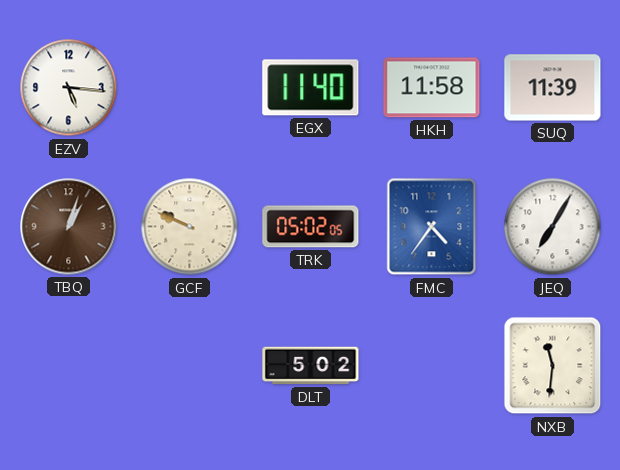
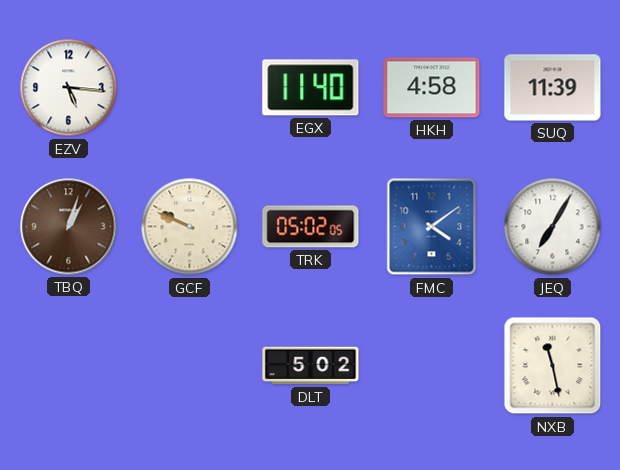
HKH: 11:58 -> 4:58 (432, 88)
FMC: 4:36 -> 4:09 (432, 227)
NXB: 11:31 -> 11:28 (553, 366)
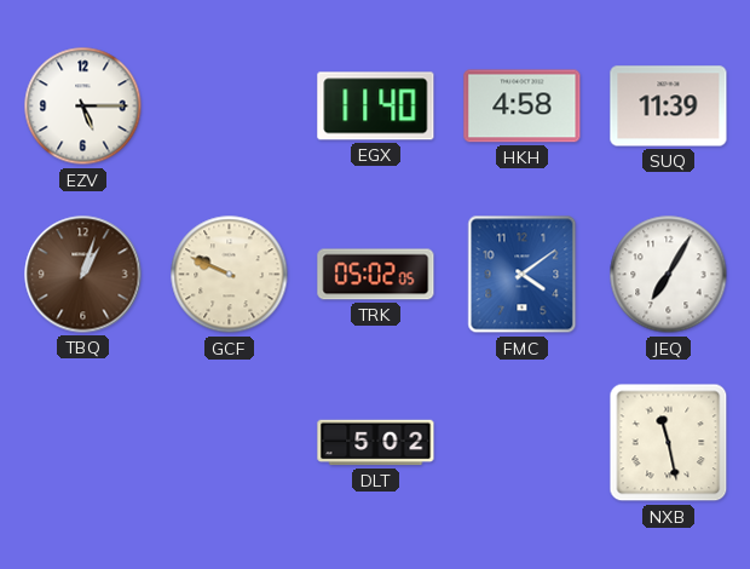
EZV: 5:16 -> 5:15 (83, 107)
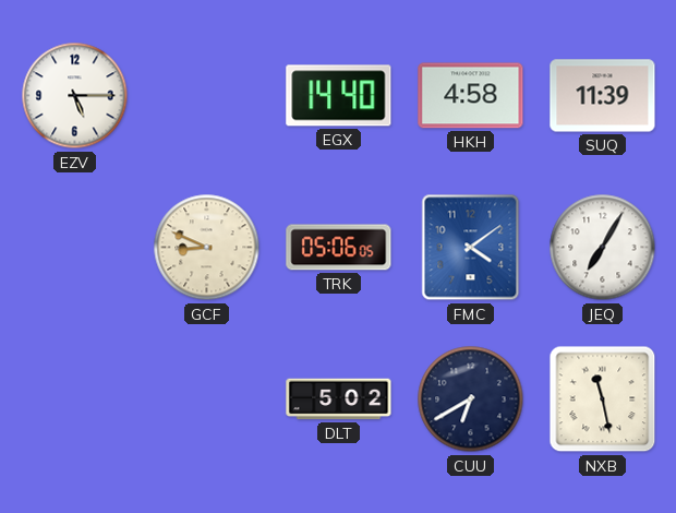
EGX: 11:40 -> 14:40 (339, 96)
TBQ: 1:03 -> none (83, 275)
GCF: 9:49 -> 8:49 (207, 248)
TRK: 05:02 -> 05:06 (339, 248)
CUU: none -> 6:40 (471, 399)
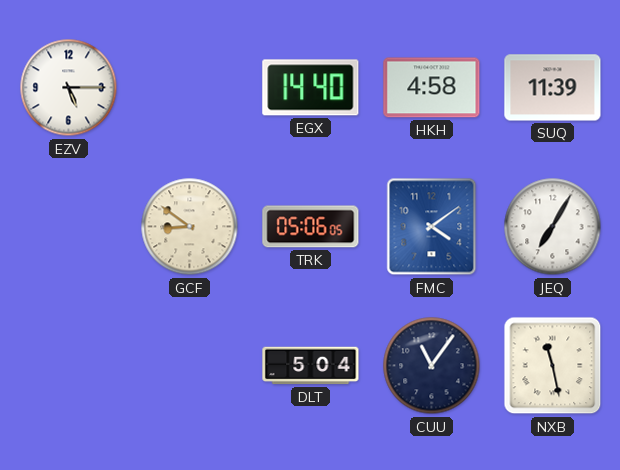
GCF: 8:49 -> 8:51 (190, 227)
DLT: 5:02 -> 5:04 (311, 366)
CUU: 6:40 -> 11:06 (432, 366)
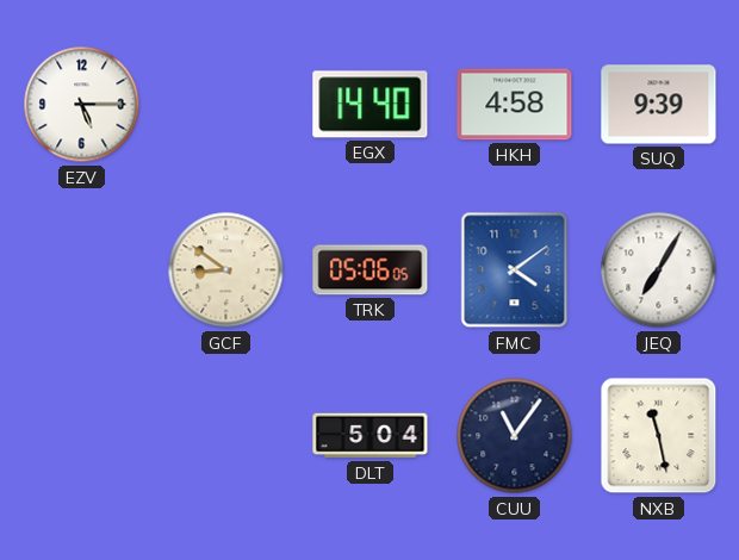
SUQ: 11:39 -> 9:39 (659, 105)
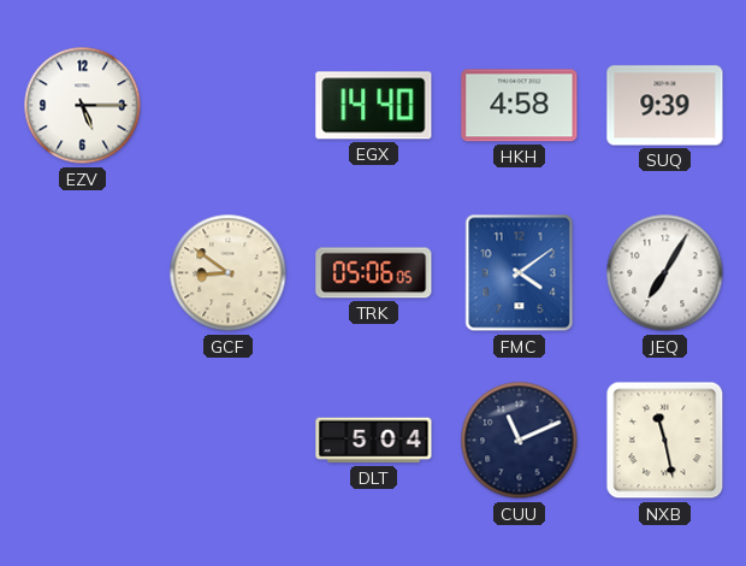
CUU: 11:06 -> 11:11 (520, 441)
